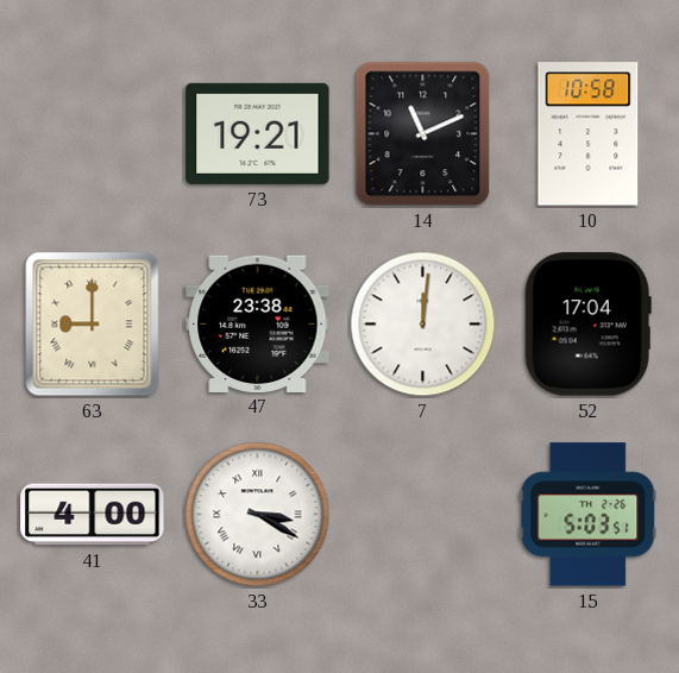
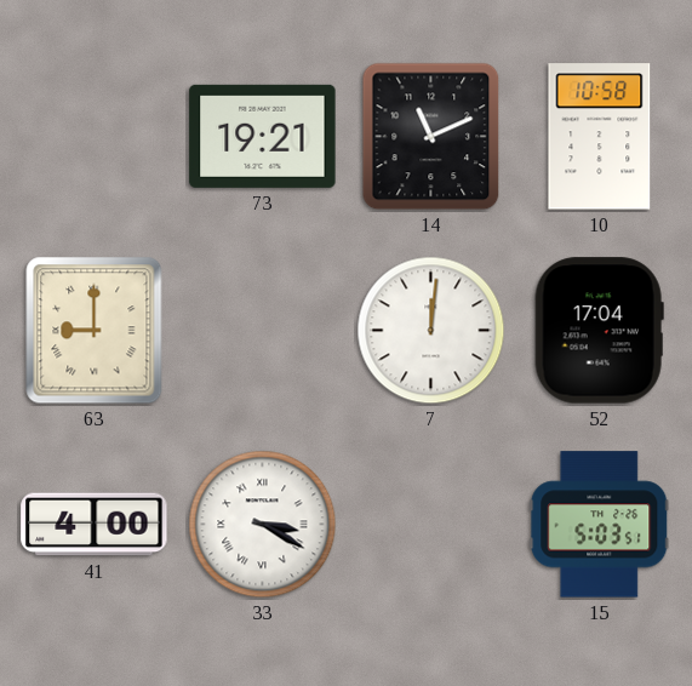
47: 23:38 -> none (258, 323)
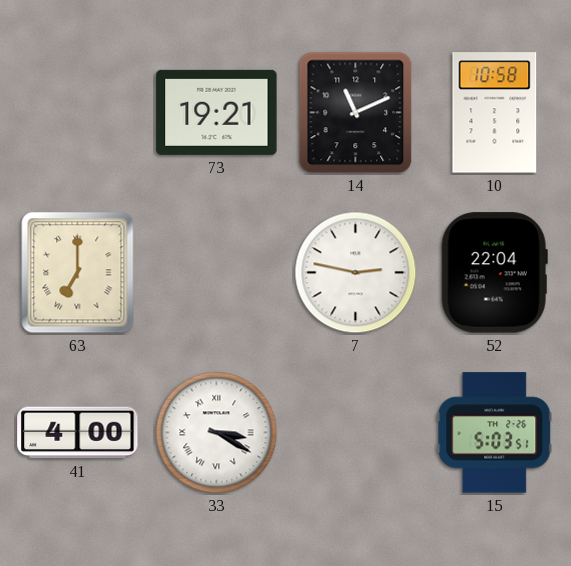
63: 9:00 -> 7:00 (78, 273)
7: 12:01 -> 2:47 (356, 273)
52: 17:04 -> 22:04 (494, 273)
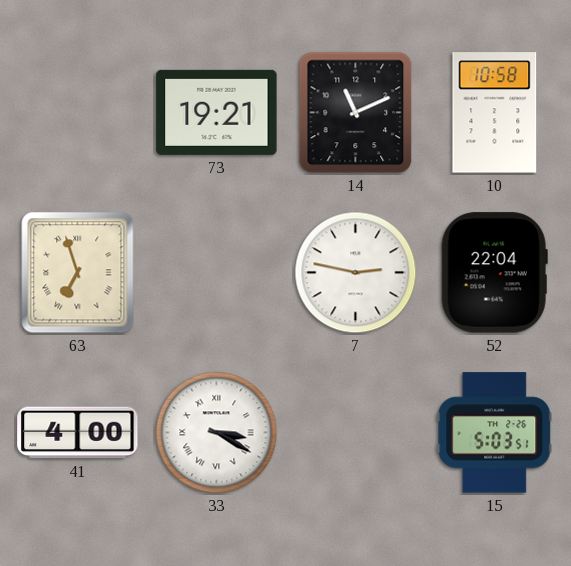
63: 7:00 -> 6:57 (78, 273)
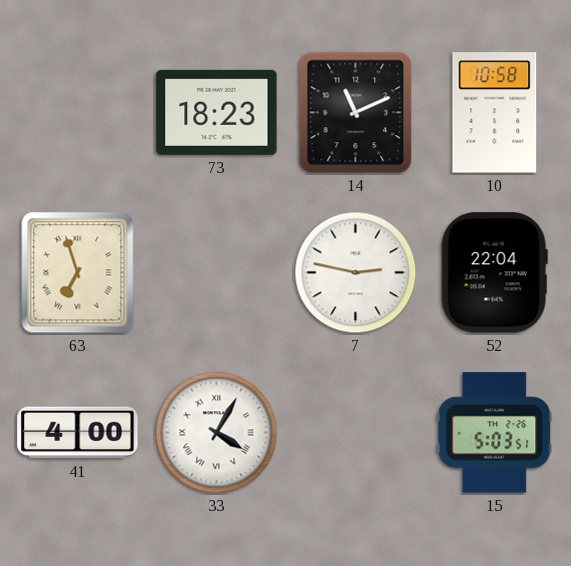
73: 19:21 -> 18:23 (217, 112)
33: 3:20 -> 4:05 (217, 433)
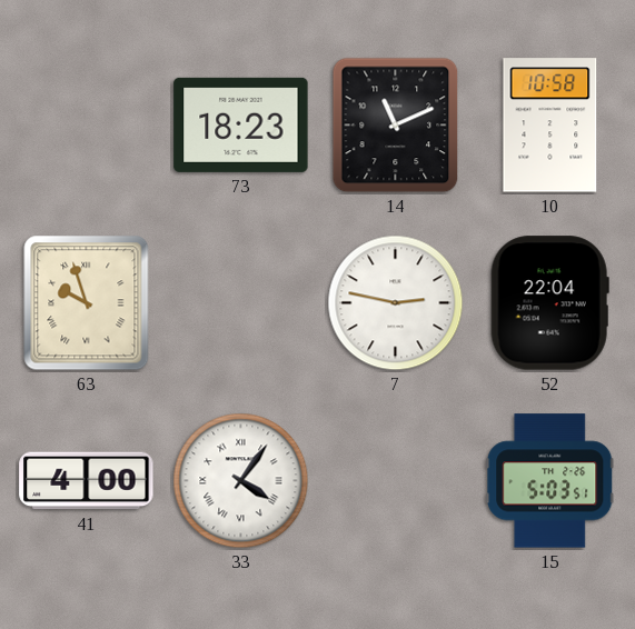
63: 6:57 -> 9:57 (87, 303)
33: 4:05 -> 4:06 (241, 481)
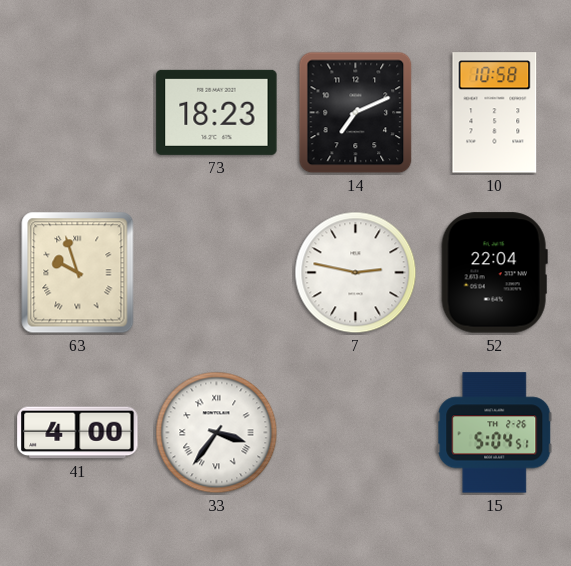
14: 11:11 -> 7:11 (356, 113)
33: 4:06 -> 3:36 (217, 433)
15: 5:03 -> 5:04 (495, 433)
